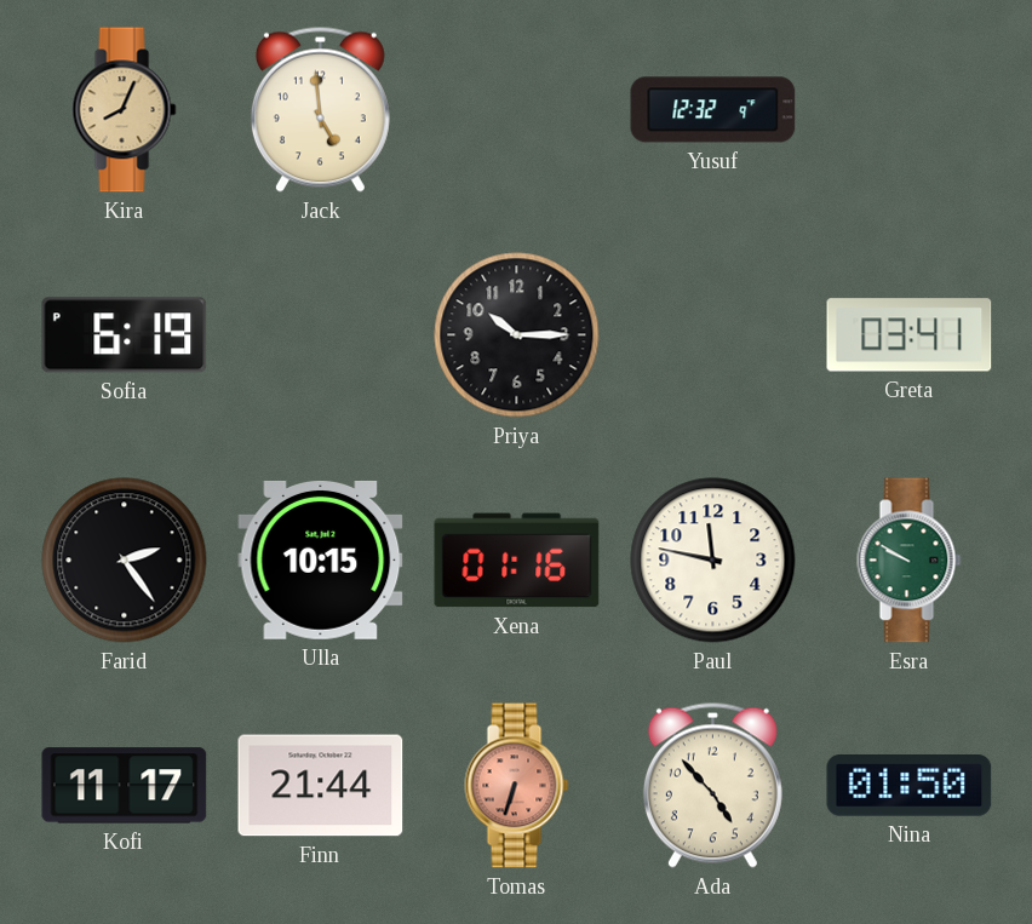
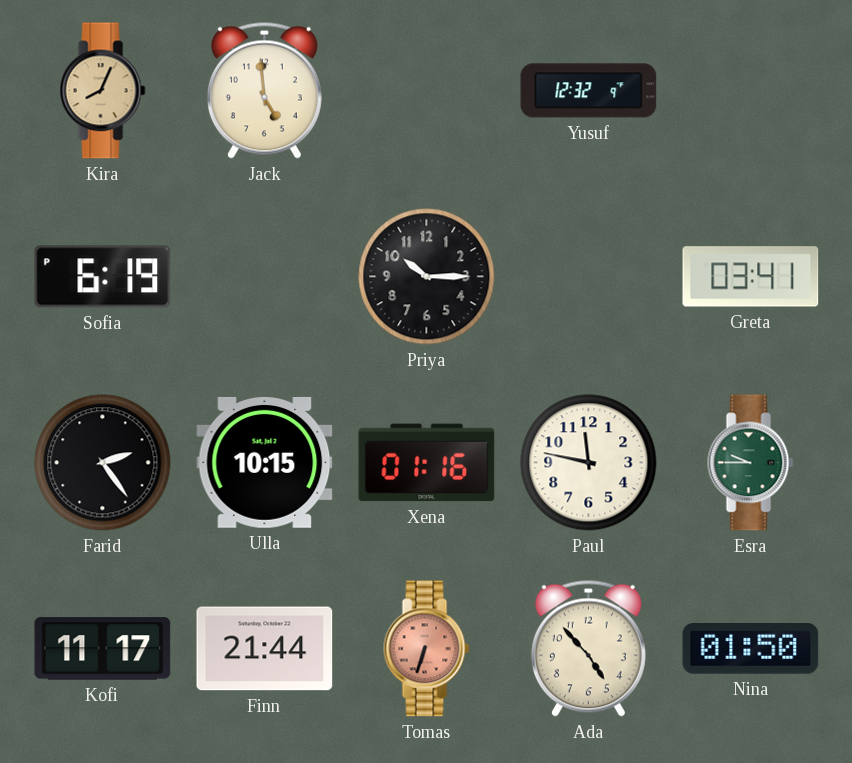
Esra: 9:50 -> 9:45 (751, 463)
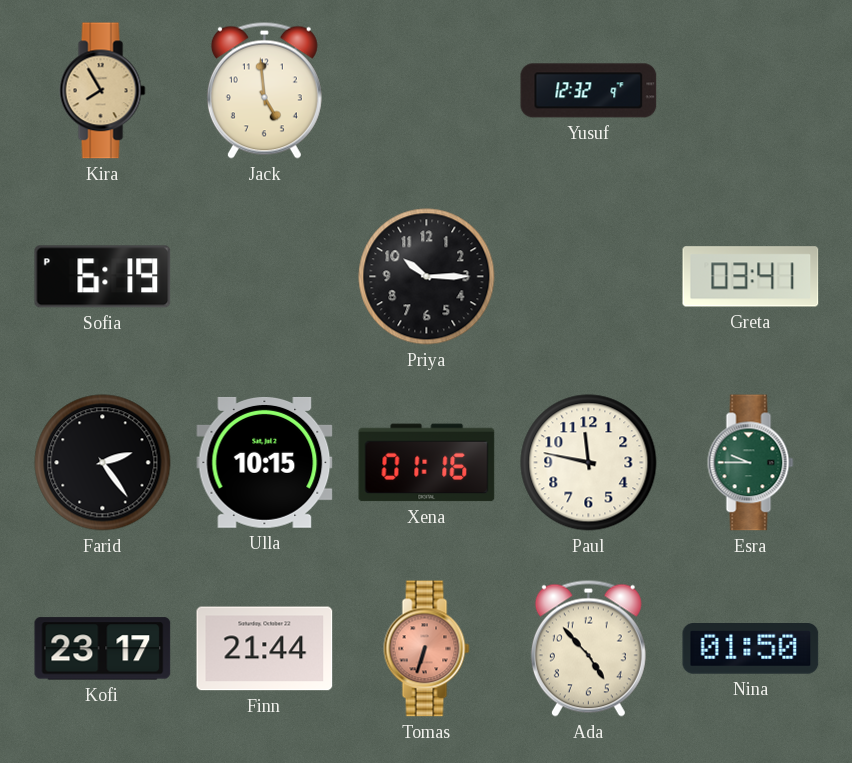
Kira: 8:04 -> 7:55 (103, 91)
Kofi: 11:17 -> 23:17 (103, 649)
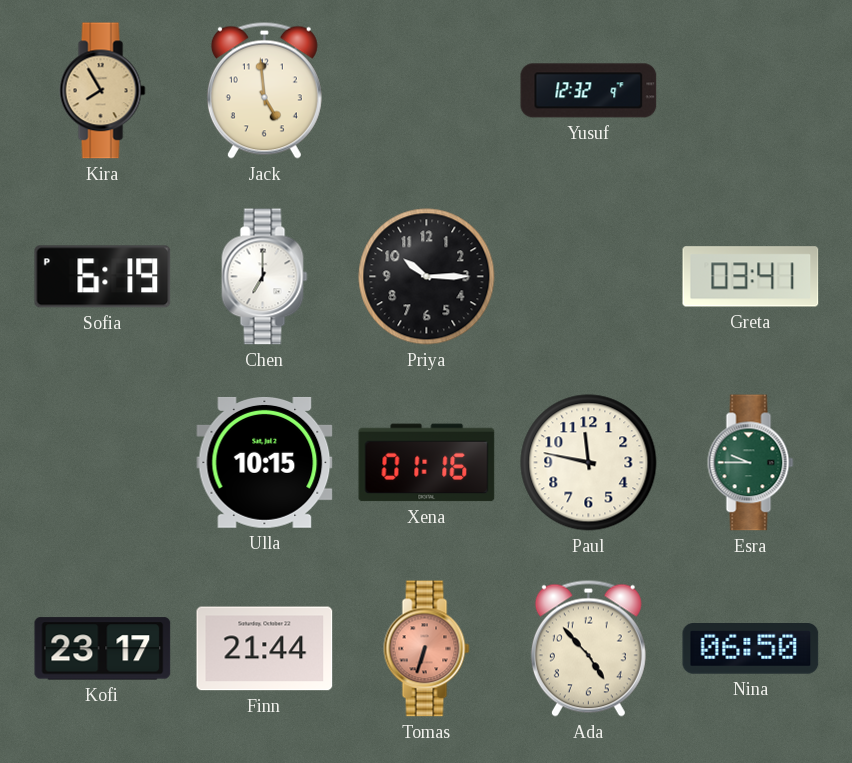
Chen: none -> 7:00 (265, 277)
Farid: 2:24 -> none (103, 463)
Nina: 01:50 -> 06:50 (751, 649)
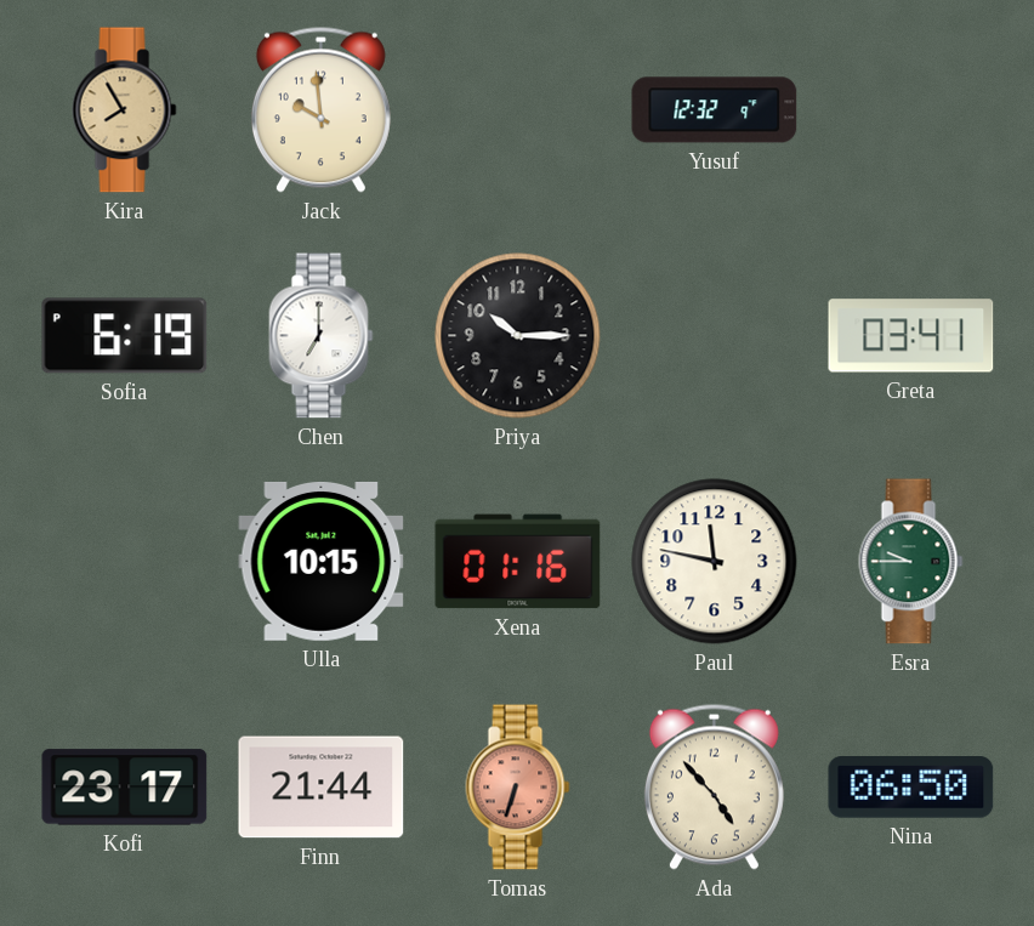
Jack: 4:59 -> 9:59 (320, 109)
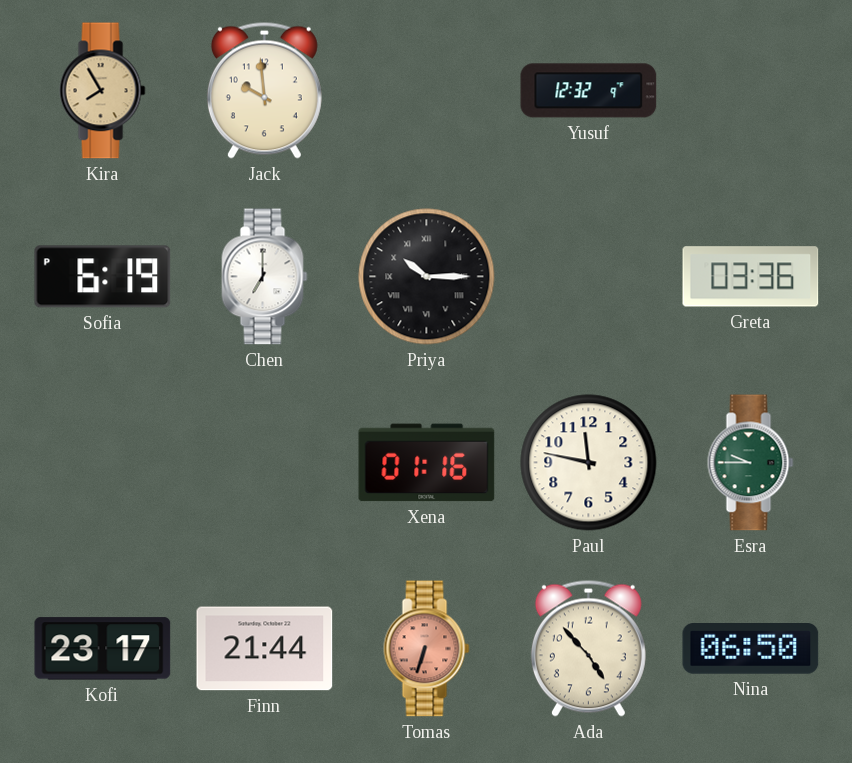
Priya numerals: Arabic -> Roman (427, 277)
Greta: 03:41 -> 03:36 (751, 277)
Ulla: 10:15 -> none (322, 561)
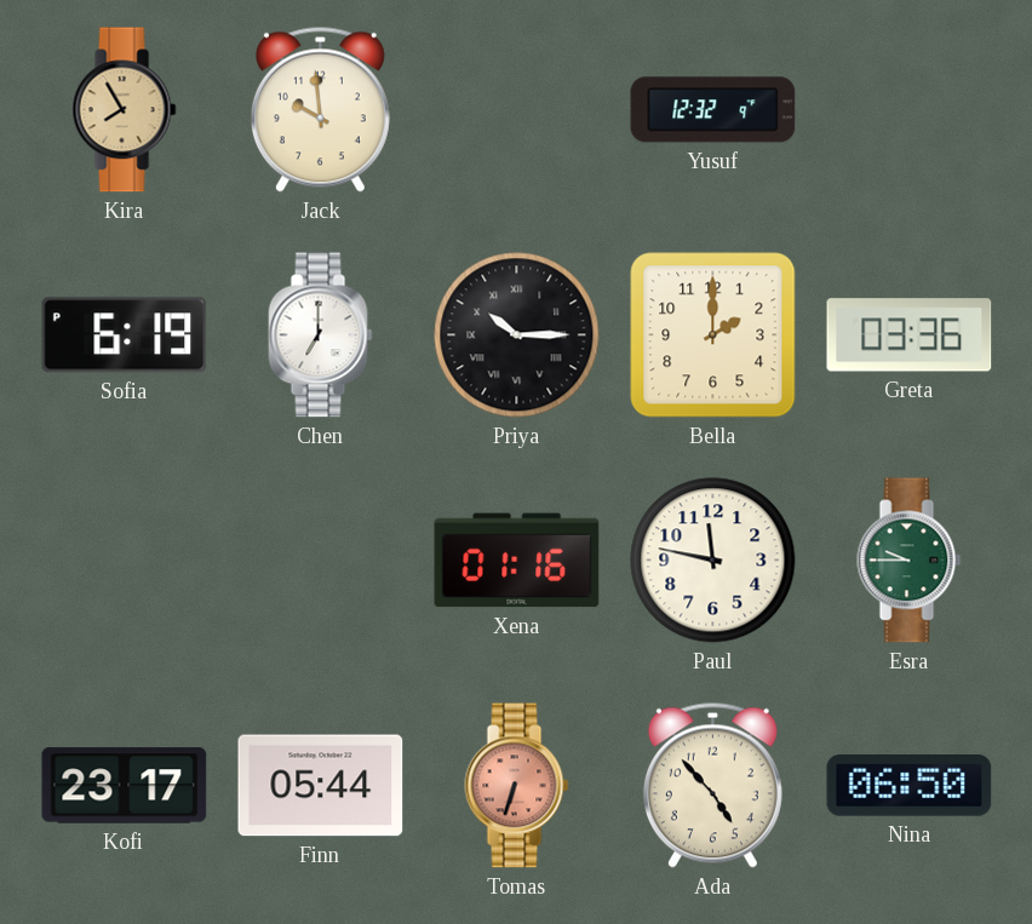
Bella: none -> 2:00 (713, 335)
Finn: 21:44 -> 05:44 (321, 786)
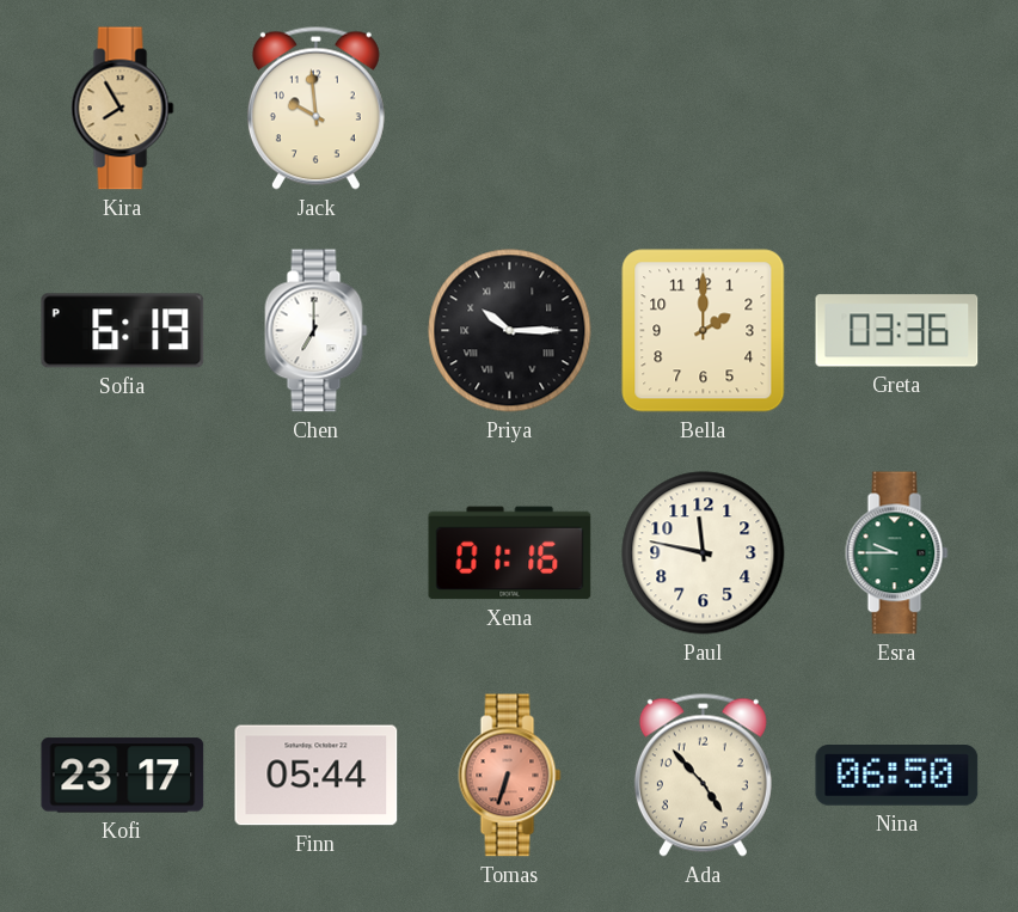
Yusuf: 12:32 -> none (713, 110)
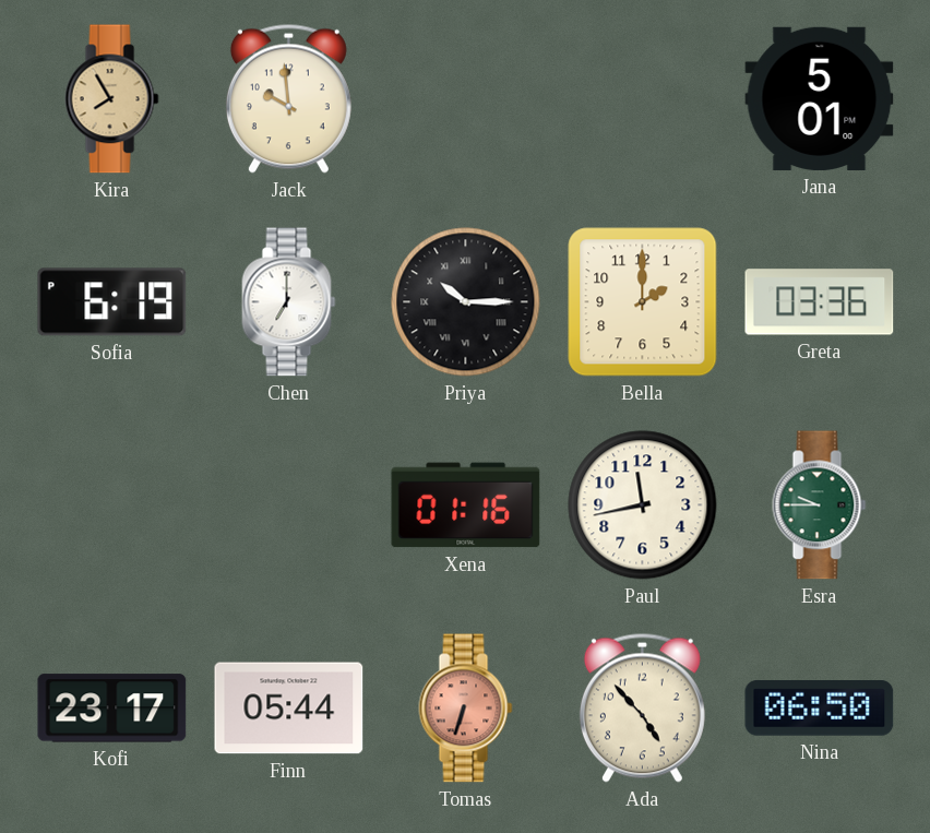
Jana: none -> 5:01 (820, 98)
Paul: 11:47 -> 11:43 (643, 505)
